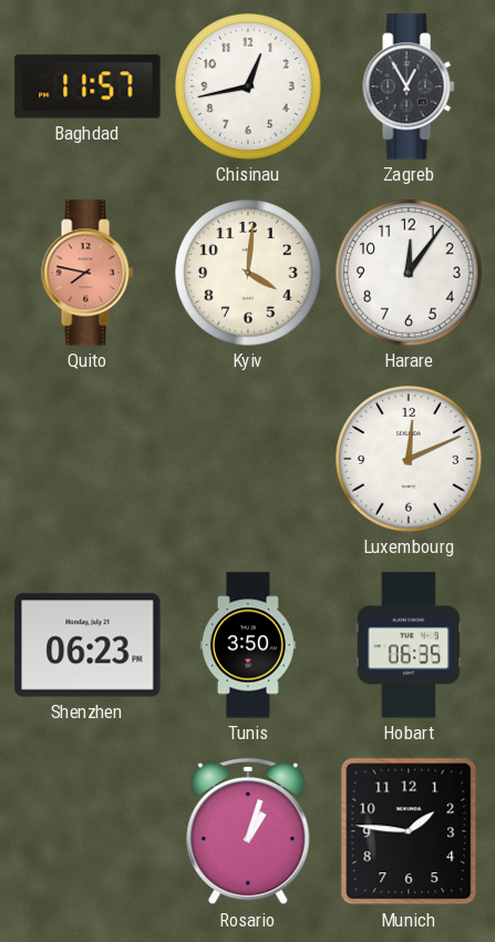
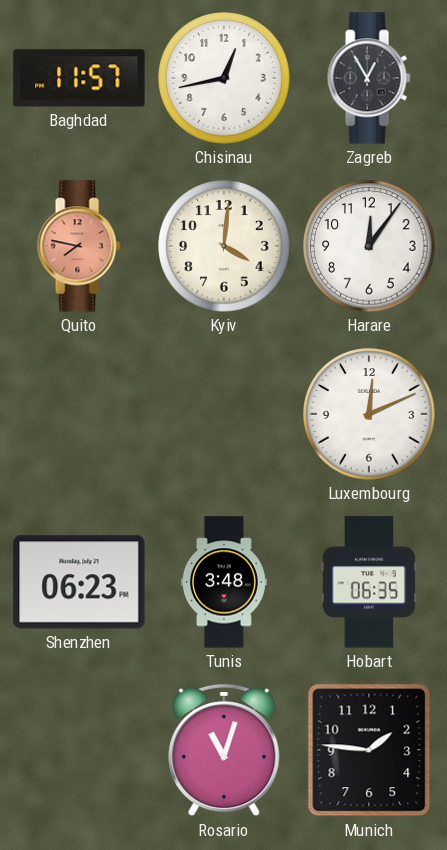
Tunis: 3:50 -> 3:48 (224, 582)
Rosario: 1:03 -> 11:03 (224, 750)
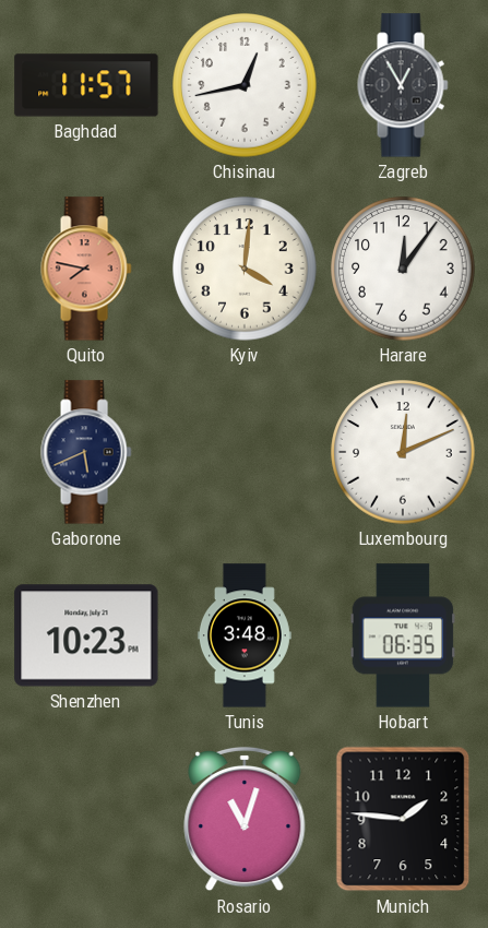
Gaborone: none -> 5:41 (86, 452)
Shenzhen: 06:23 -> 10:23 (86, 635)
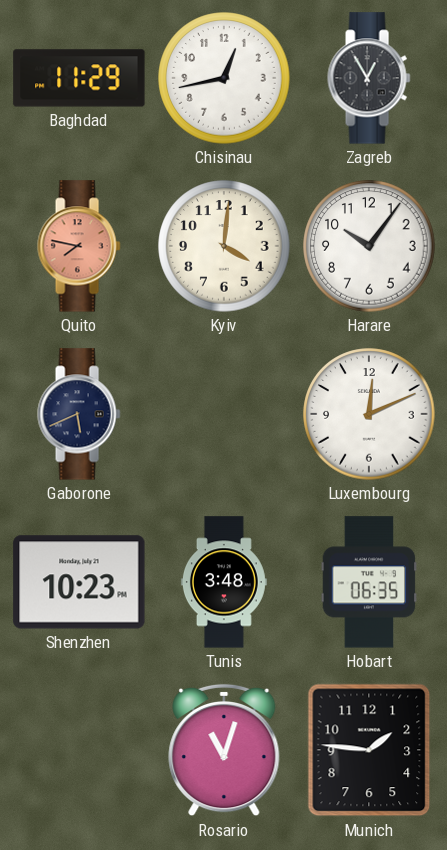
Baghdad: 11:57 -> 11:29 (79, 78)
Harare: 12:06 -> 10:06 (369, 246)
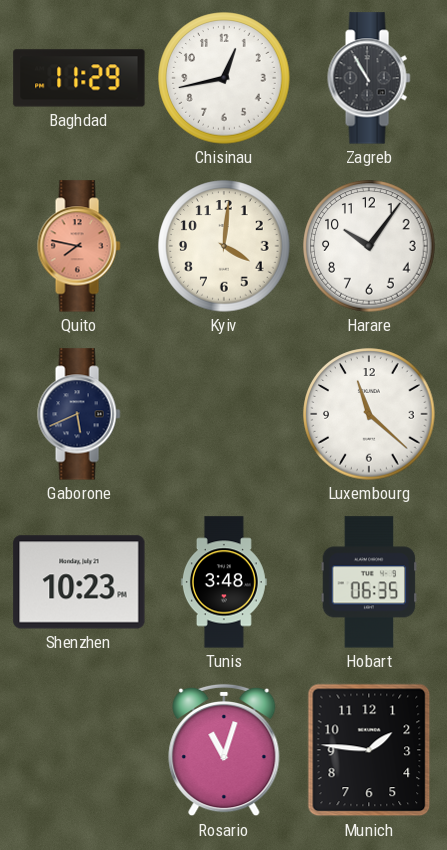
Zagreb: 12:55 -> 10:55 (369, 78)
Luxembourg: 12:11 -> 11:22 (369, 414)
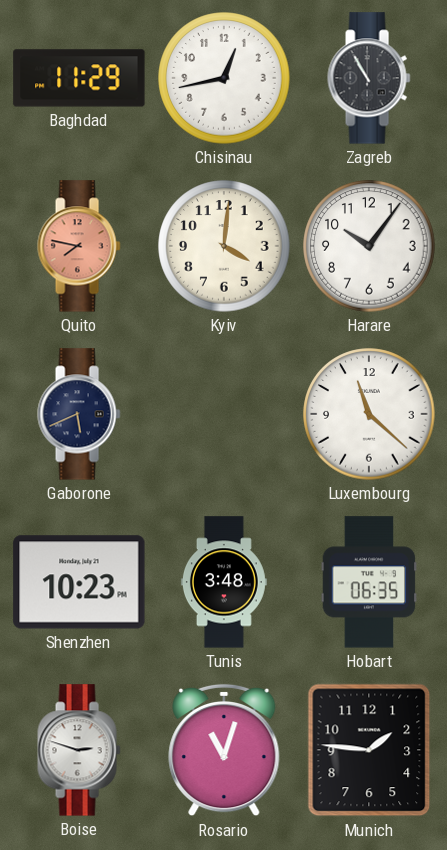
Boise: none -> 2:48 (79, 750)
